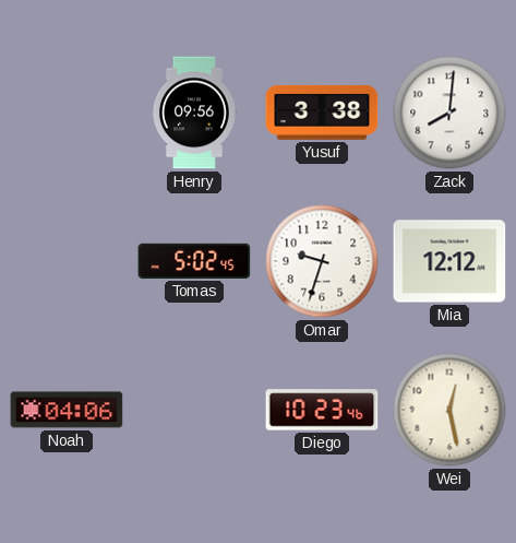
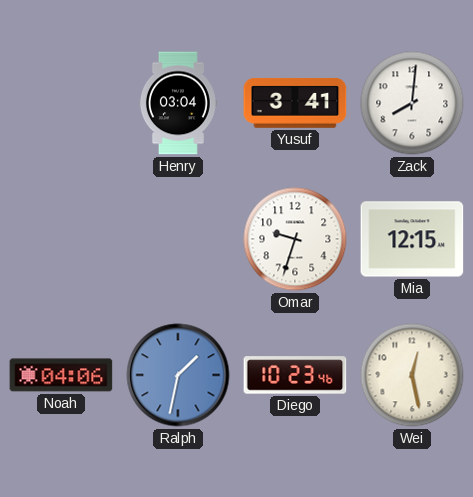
Henry: 09:56 -> 03:04 (178, 103)
Yusuf: 3:38 -> 3:41 (295, 103)
Tomas: 5:02 -> none (194, 261)
Mia: 12:12 -> 12:15 (412, 239)
Ralph: none -> 1:32 (178, 375)
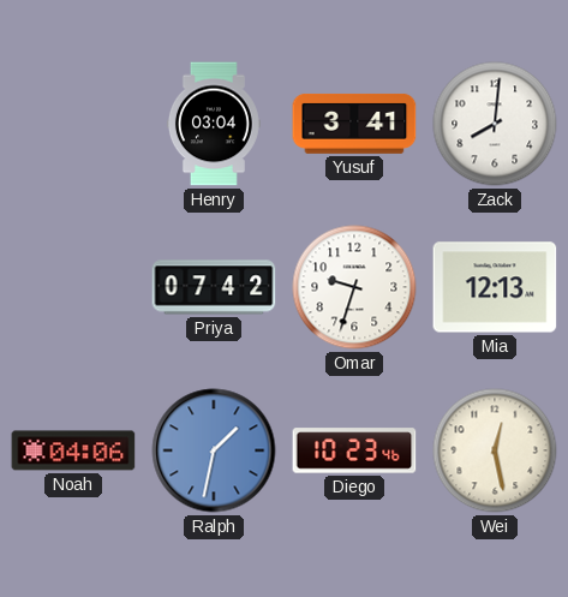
Priya: none -> 07:42 (214, 287)
Mia: 12:15 -> 12:13 (495, 287)
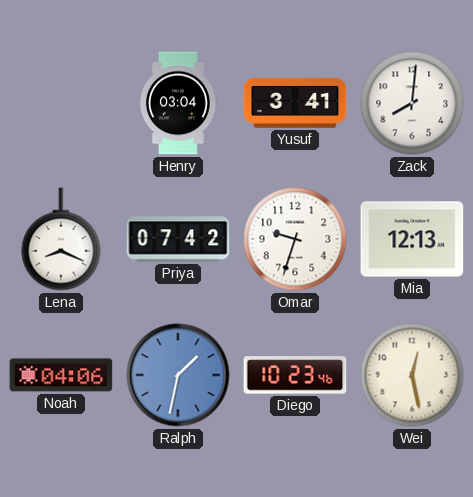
Lena: none -> 8:19 (61, 239)
